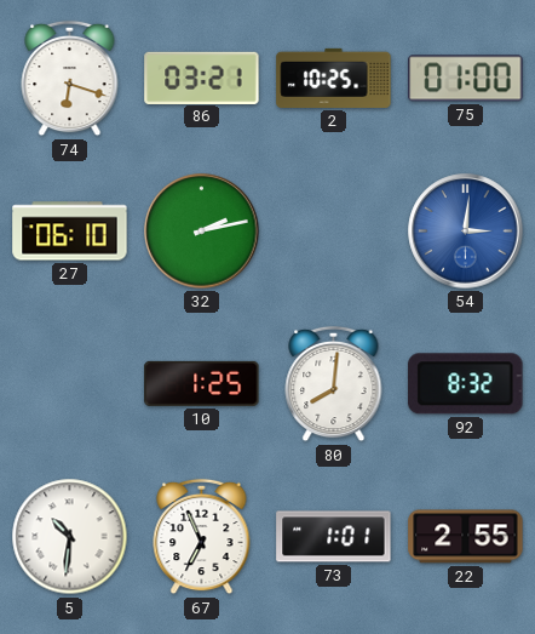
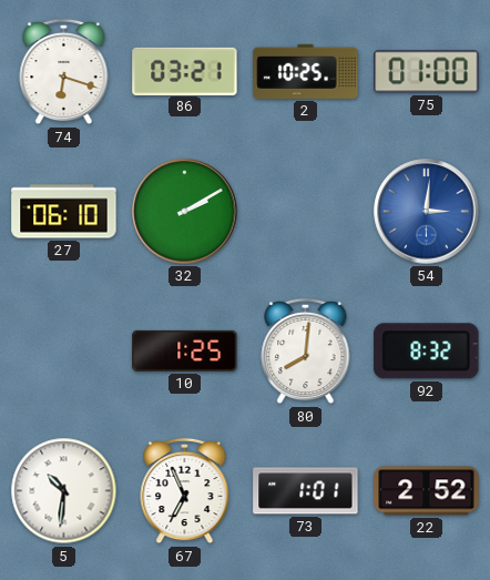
32: 2:13 -> 2:10 (185, 212)
22: 2:55 -> 2:52 (427, 491)
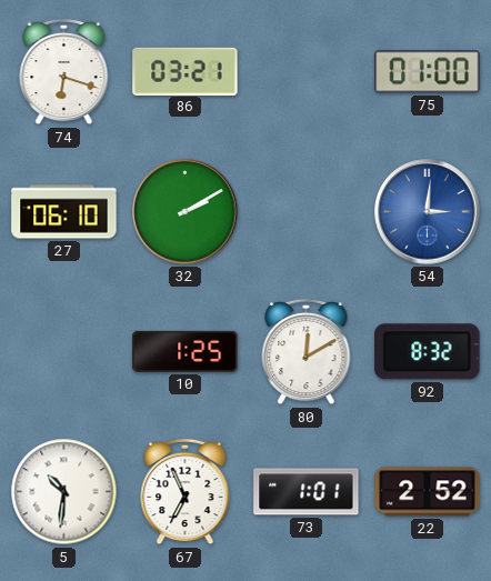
2: 10:25 -> none (306, 71)
80: 8:01 -> 12:10 (307, 352)
